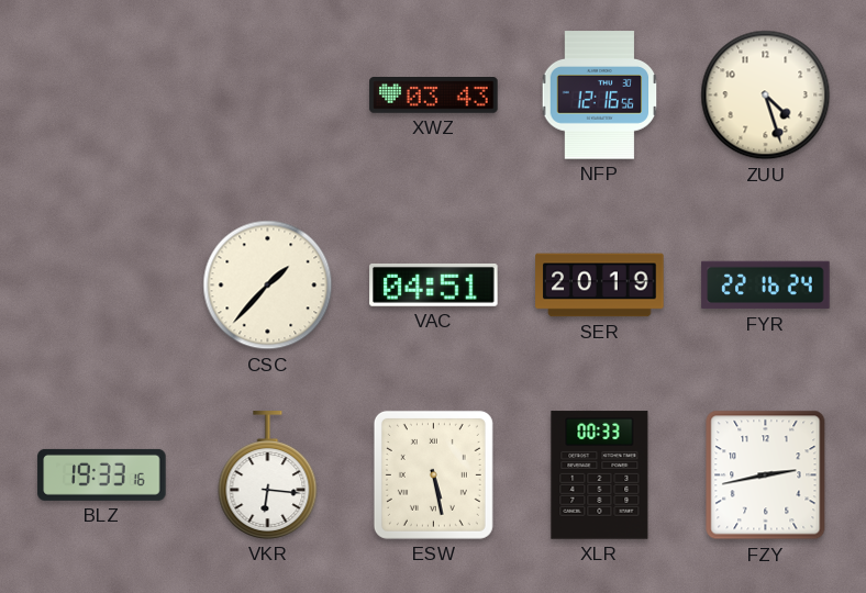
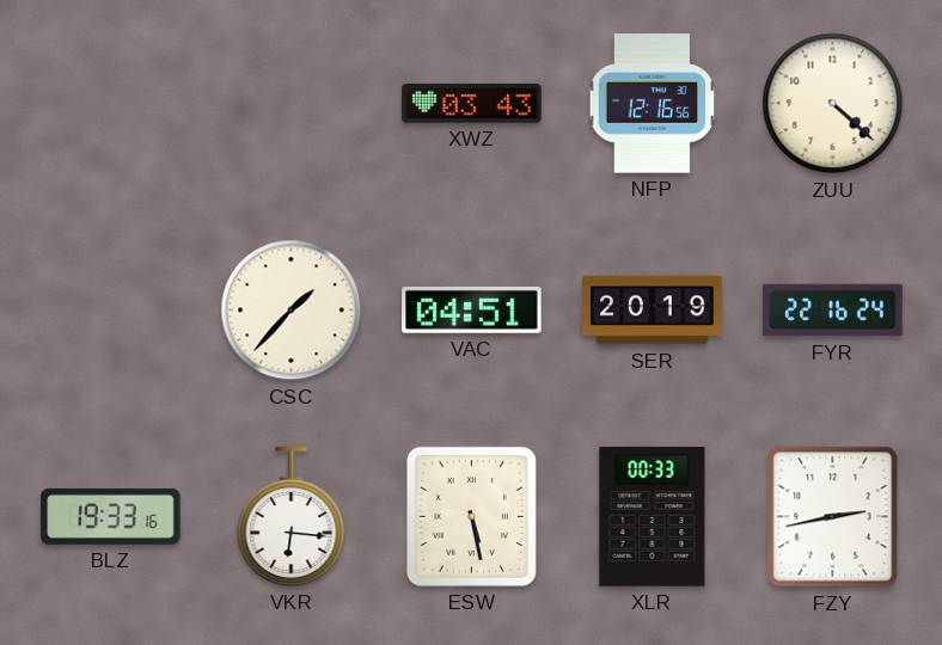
ZUU: 4:27 -> 4:22 (833, 104)
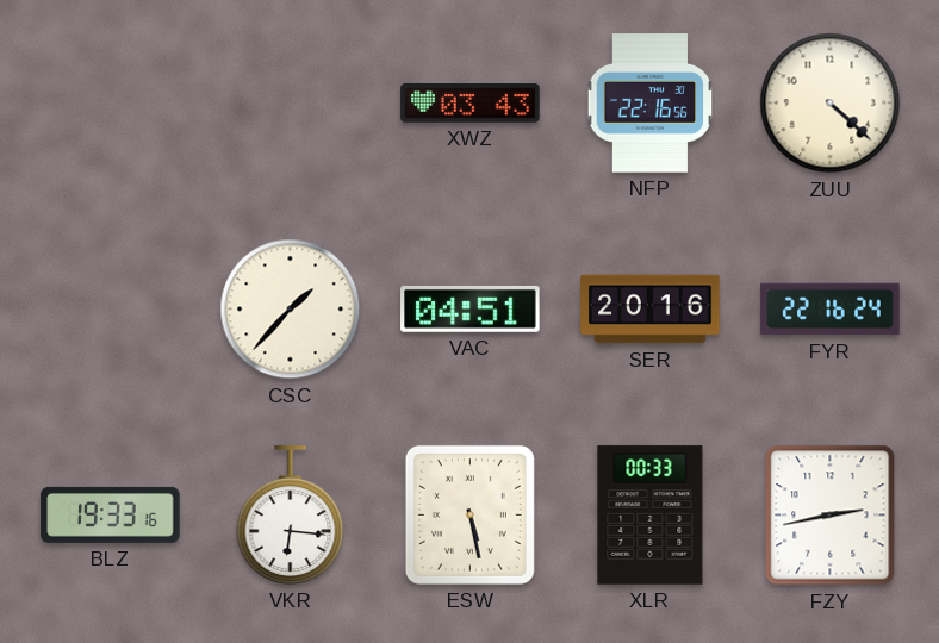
NFP: 12:16 -> 22:16 (651, 104)
SER: 20:19 -> 20:16 (651, 310)
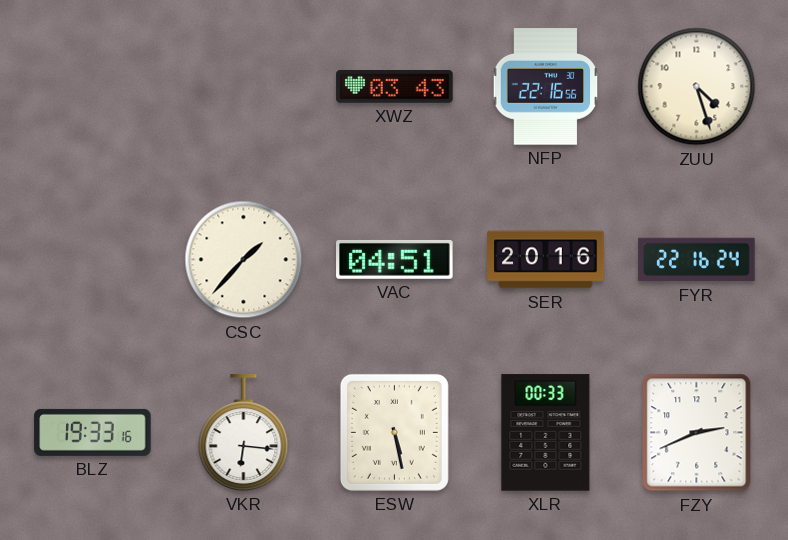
ZUU: 4:22 -> 4:27 (697, 87)
FZY: 2:43 -> 2:41 (697, 433)
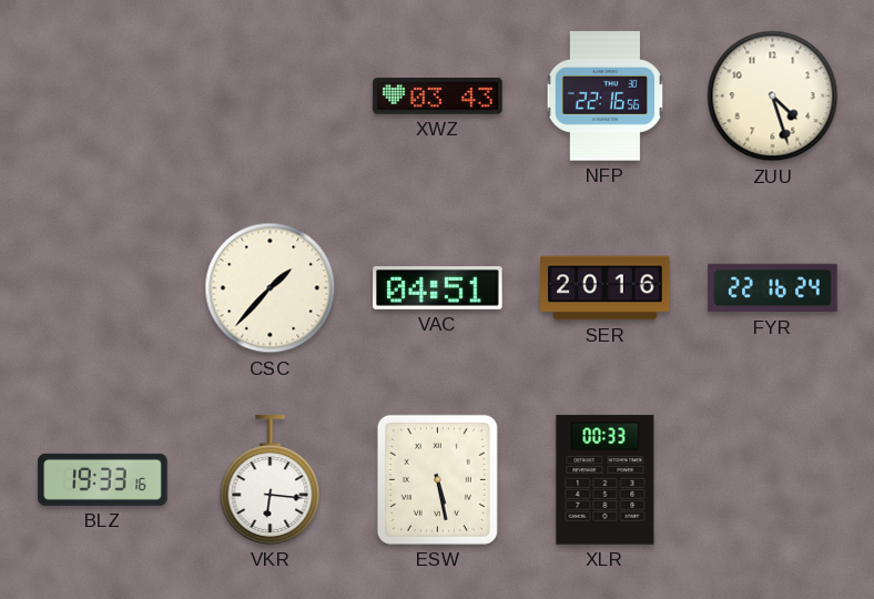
FZY: 2:41 -> none (697, 433)
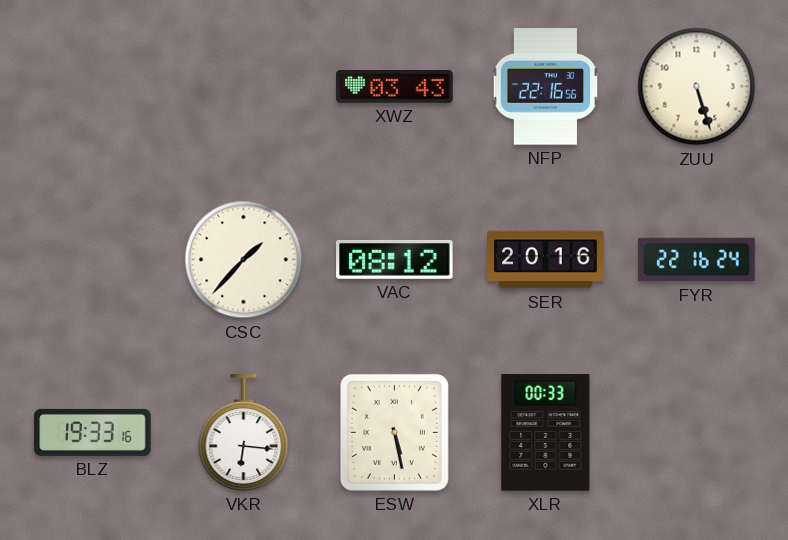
ZUU: 4:27 -> 5:27 (697, 87)
VAC: 04:51 -> 08:12 (395, 259)
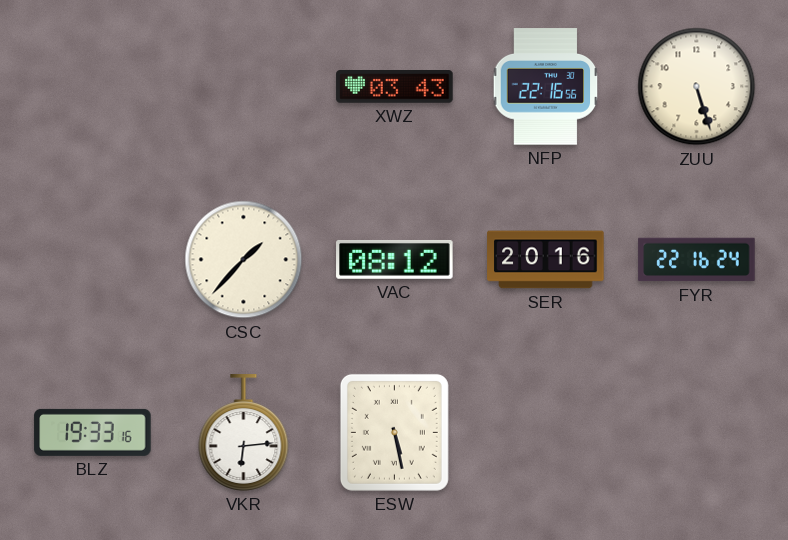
VKR: 6:16 -> 6:14 (244, 433)
XLR: 00:33 -> none (546, 433)
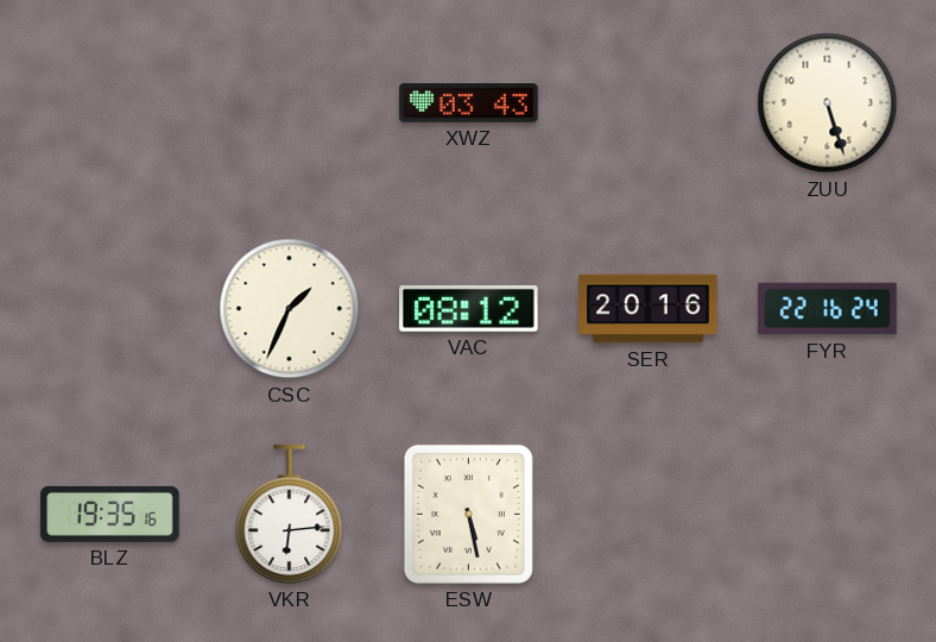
NFP: 22:16 -> none (546, 87)
CSC: 1:37 -> 1:34 (290, 309)
BLZ: 19:33 -> 19:35 (110, 514)
